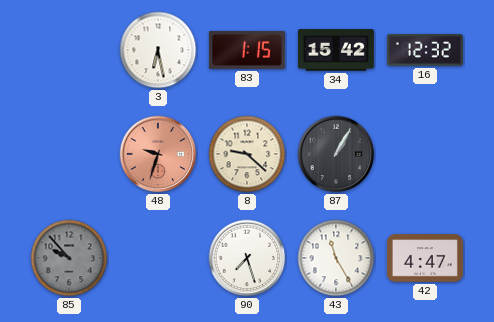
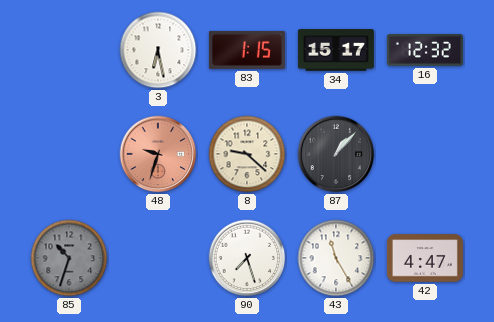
34: 15:42 -> 15:17 (336, 50)
87: 1:05 -> 1:07 (336, 154)
85: 9:53 -> 10:33 (69, 258)
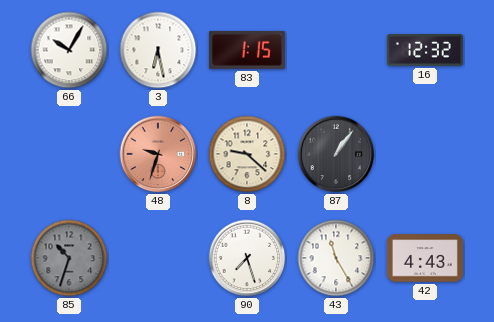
66: none -> 10:05 (69, 50)
34: 15:17 -> none (336, 50)
87: 1:07 -> 1:06 (336, 154)
42: 4:47 -> 4:43 (425, 258)
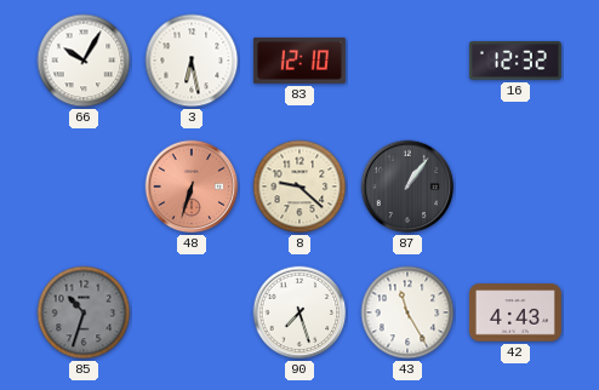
83: 1:15 -> 12:10 (299, 61)
48: 9:33 -> 6:33 (192, 187)
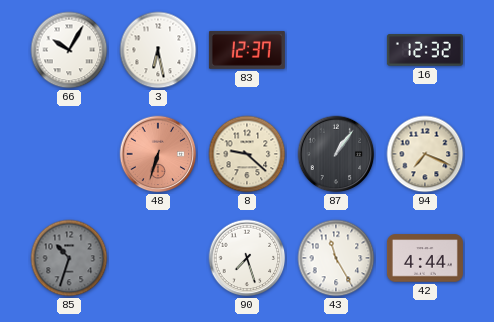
83: 12:10 -> 12:37 (247, 50)
94: none -> 7:19 (425, 154)
42: 4:43 -> 4:44 (425, 258)
